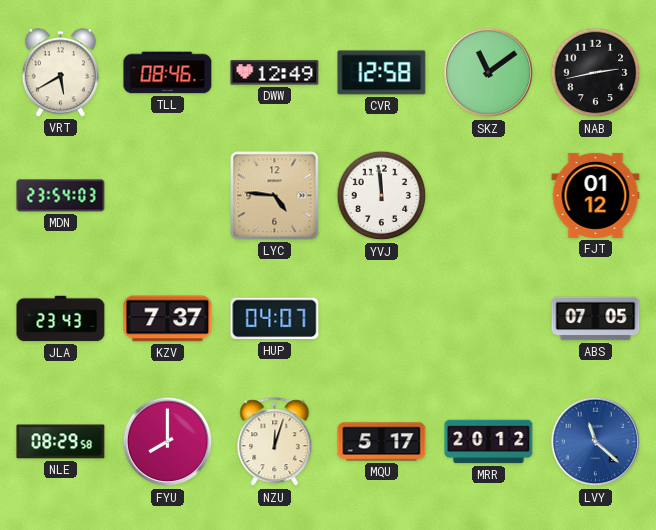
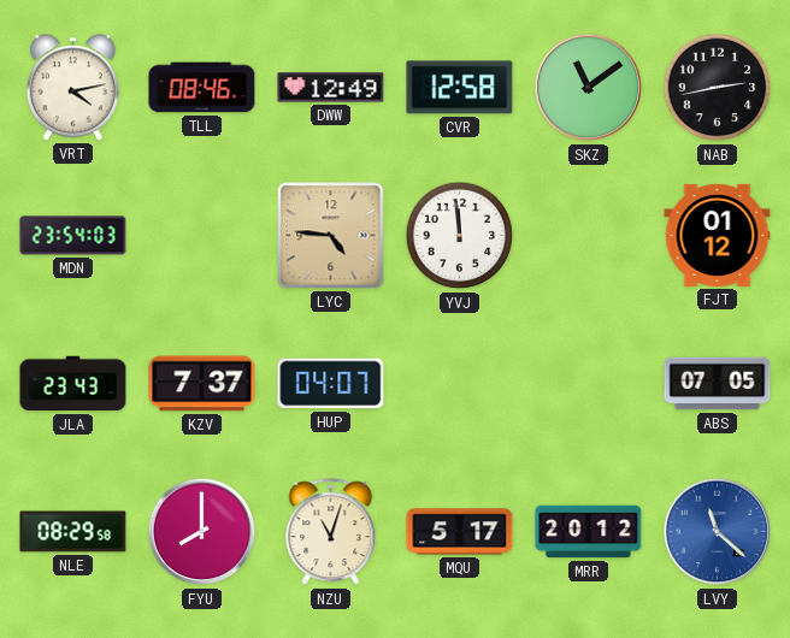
VRT: 5:40 -> 4:13 (72, 88)
NZU: 12:03 -> 11:03 (331, 532)
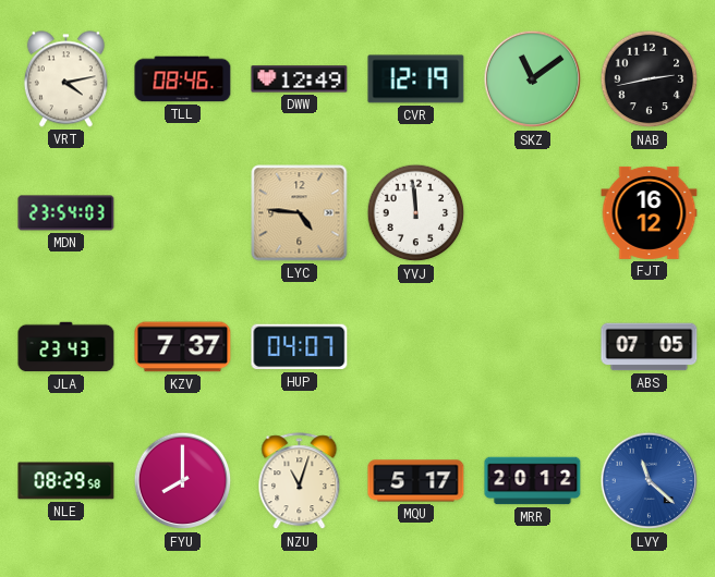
CVR: 12:58 -> 12:19 (416, 79)
FJT: 01:12 -> 16:12 (650, 212)
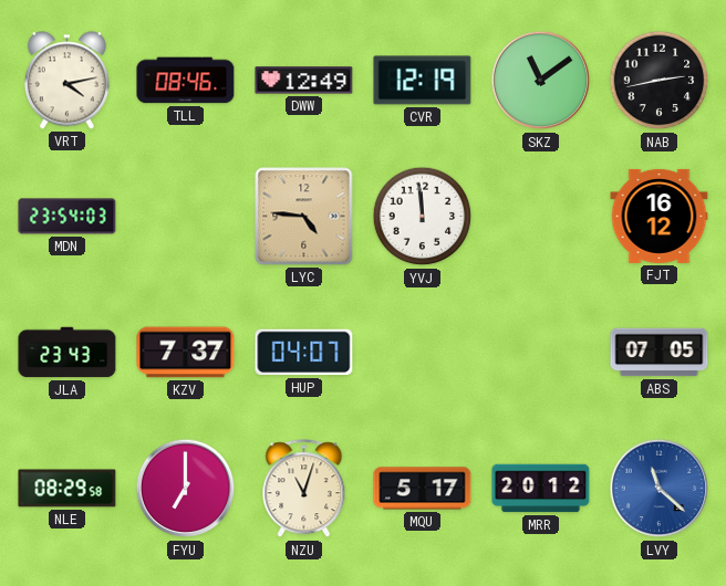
FYU: 8:00 -> 7:00 (186, 489)
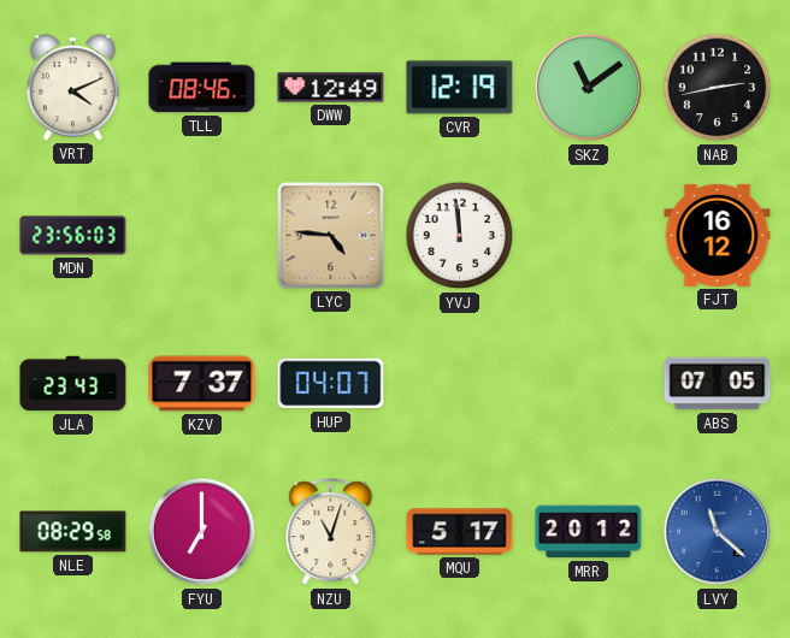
VRT: 4:13 -> 4:11 (72, 88)
MDN: 23:54 -> 23:56 (73, 236)
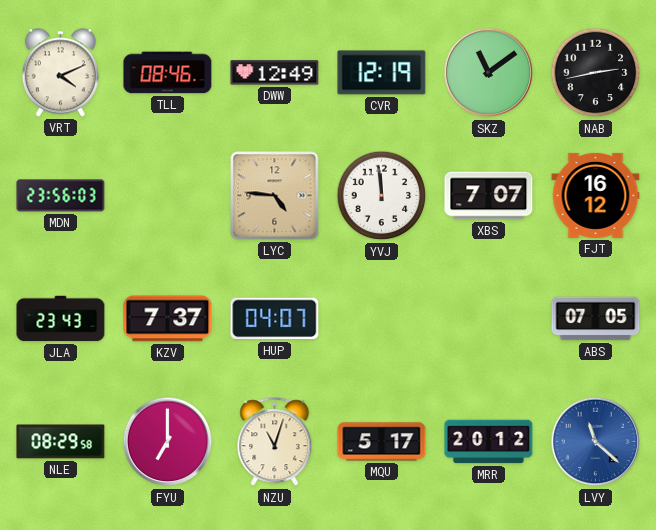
XBS: none -> 7:07 (489, 196)
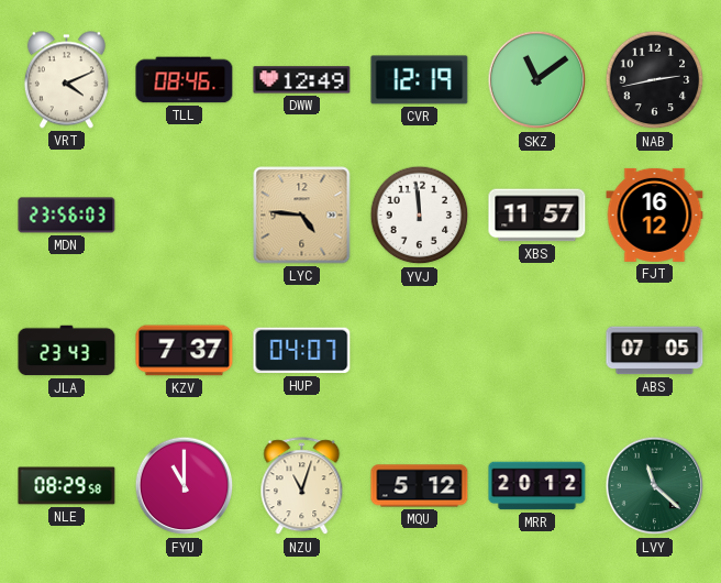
XBS: 7:07 -> 11:57 (537, 216)
FYU: 7:00 -> 11:00 (185, 486)
MQU: 5:17 -> 5:12 (420, 486)
LVY dial: blue -> green (655, 486)
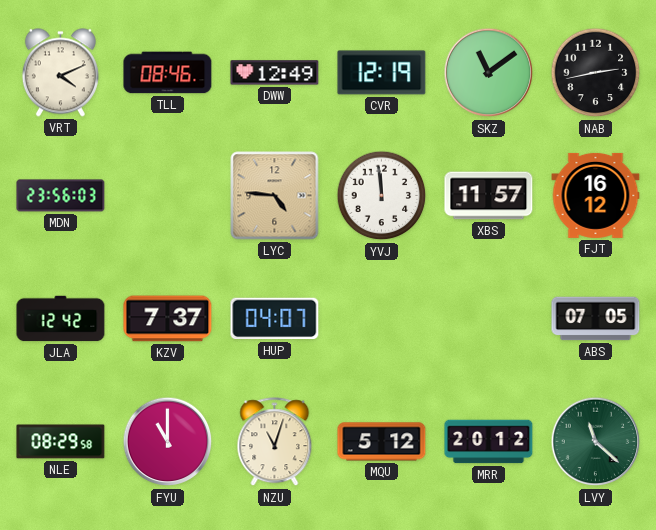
JLA: 23:43 -> 12:42 (61, 319)
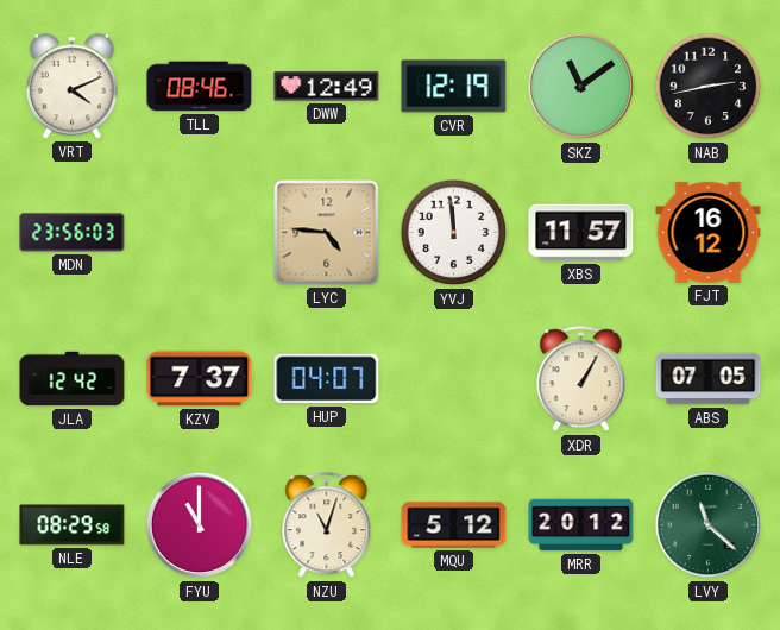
XDR: none -> 1:05 (581, 379)
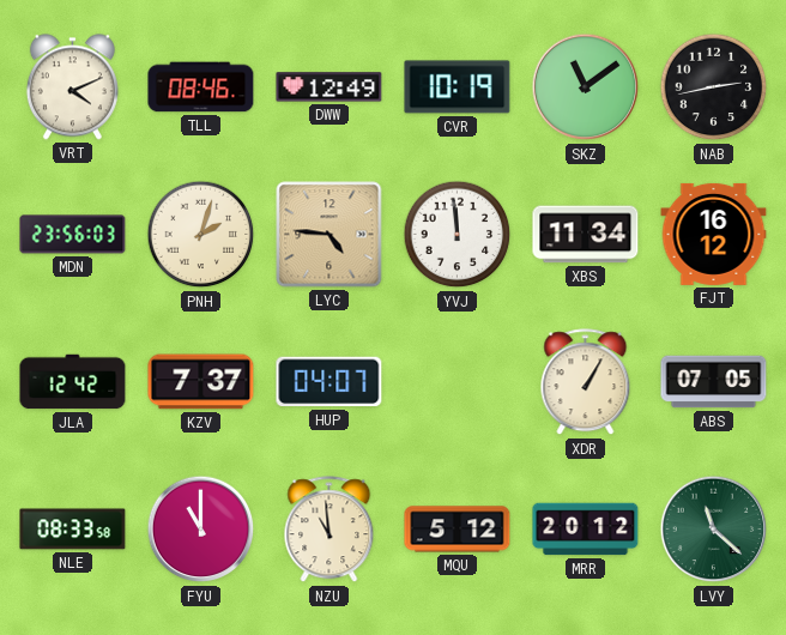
CVR: 12:19 -> 10:19 (458, 87)
PNH: none -> 2:03 (201, 235)
XBS: 11:57 -> 11:34 (586, 235)
NLE: 08:29 -> 08:33 (73, 530)
NZU: 11:03 -> 10:59 (329, 530)
